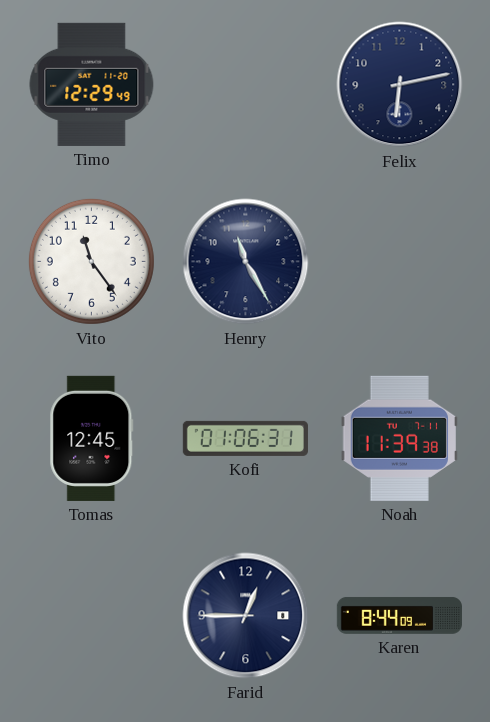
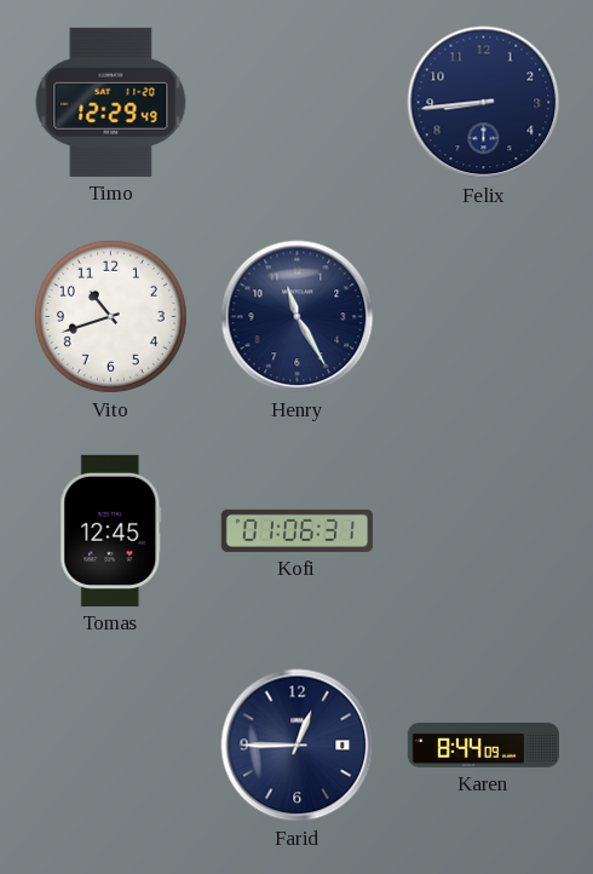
Felix: 6:13 -> 8:44 (484, 103)
Vito: 11:24 -> 10:42 (110, 316)
Noah: 11:39 -> none (399, 438)
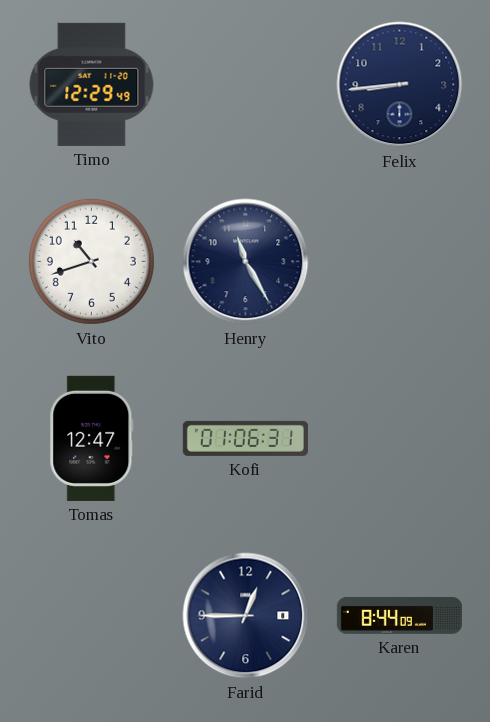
Tomas: 12:45 -> 12:47 (92, 438)
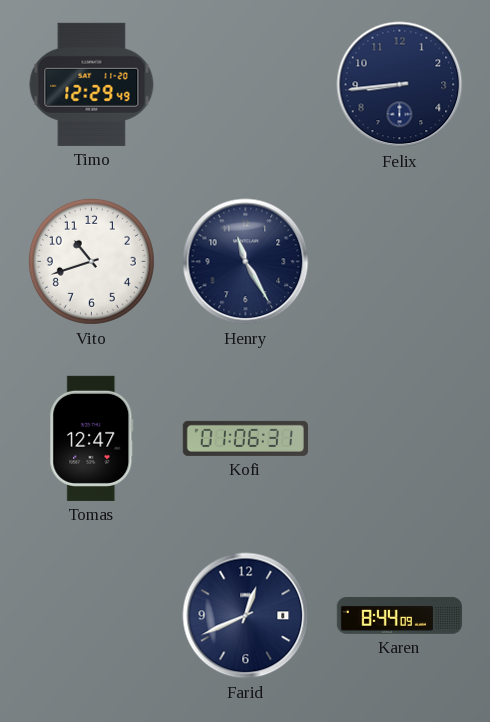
Farid: 12:45 -> 12:41 (246, 616)
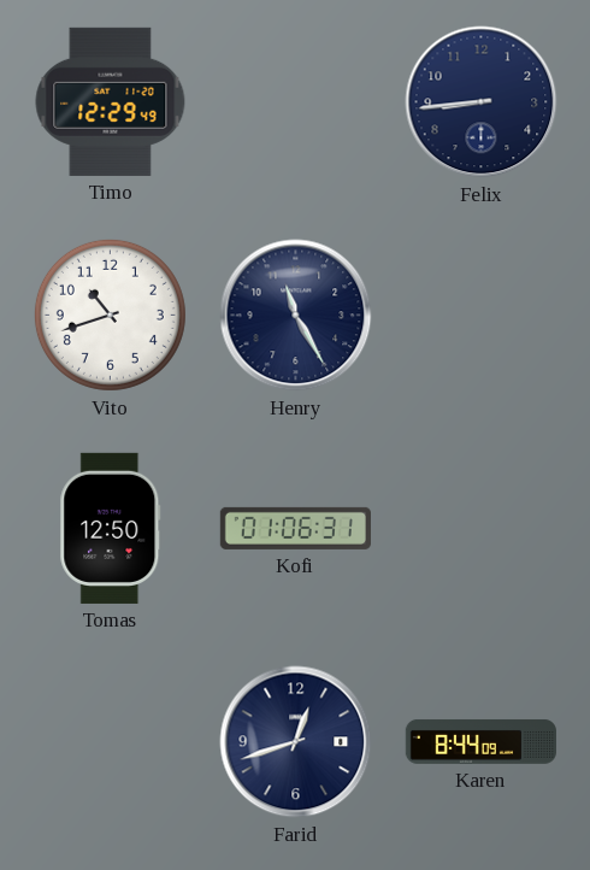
Tomas: 12:47 -> 12:50 (111, 528)
Farid: 12:41 -> 12:42 (296, 742)
